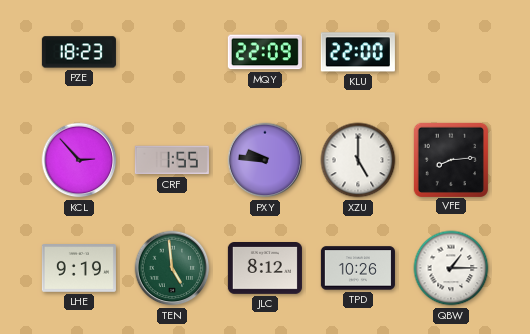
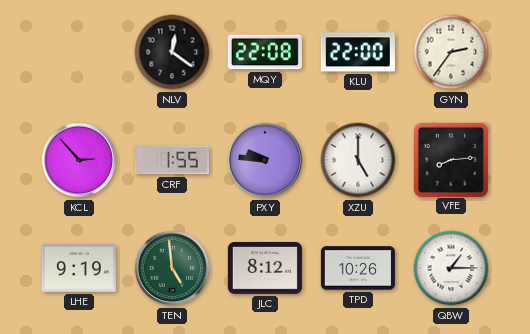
PZE: 18:23 -> none (79, 52)
NLV: none -> 12:21 (172, 52)
MQY: 22:09 -> 22:08 (265, 52)
GYN: none -> 2:36 (451, 52)
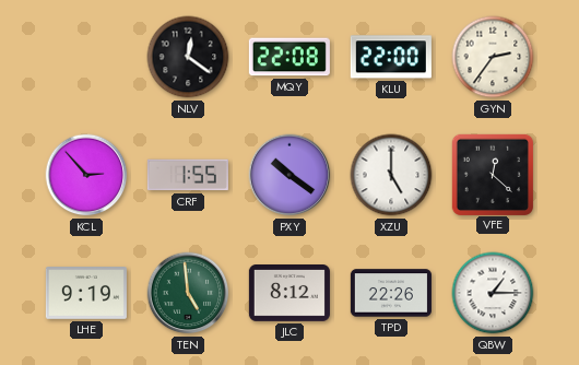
PXY: 9:46 -> 10:21 (289, 175)
VFE: 8:14 -> 12:22 (492, 174)
TPD: 10:26 -> 22:26 (391, 293)
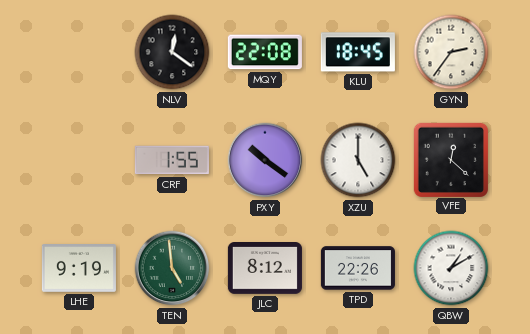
KLU: 22:00 -> 18:45 (358, 52)
KCL: 2:53 -> none (86, 175)
QBW: 1:15 -> 1:10 (451, 268)
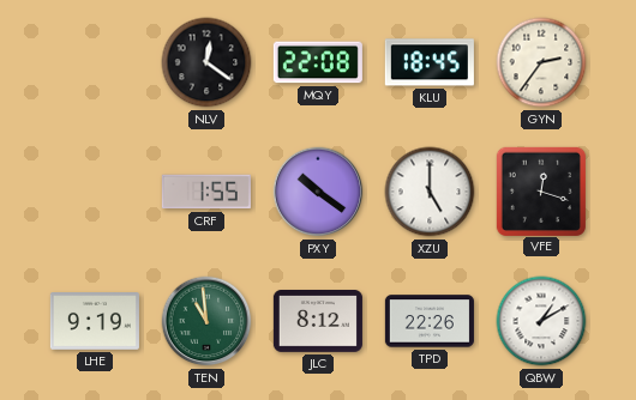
VFE: 12:22 -> 12:18 (540, 190)
TEN: 4:59 -> 10:59 (206, 321)
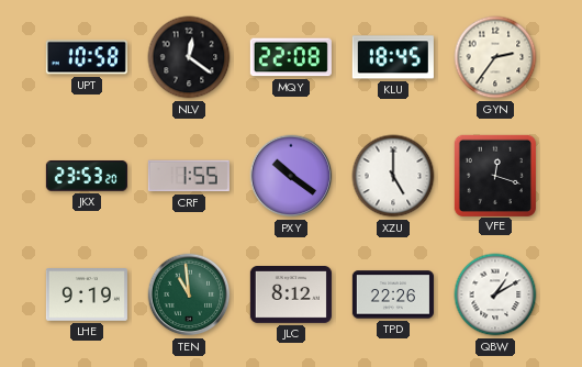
UPT: none -> 10:58 (87, 57)
JKX: none -> 23:53 (87, 176)
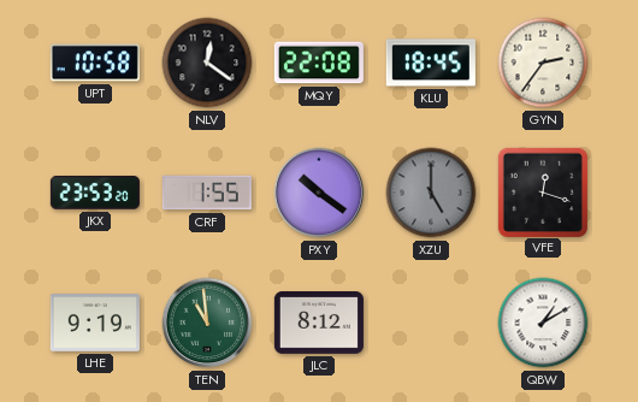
XZU dial: white -> grey (431, 193)
TPD: 22:26 -> none (393, 294)
